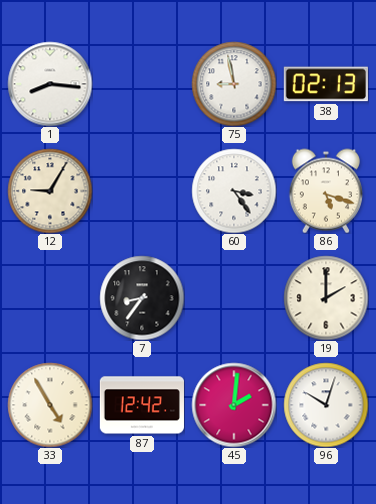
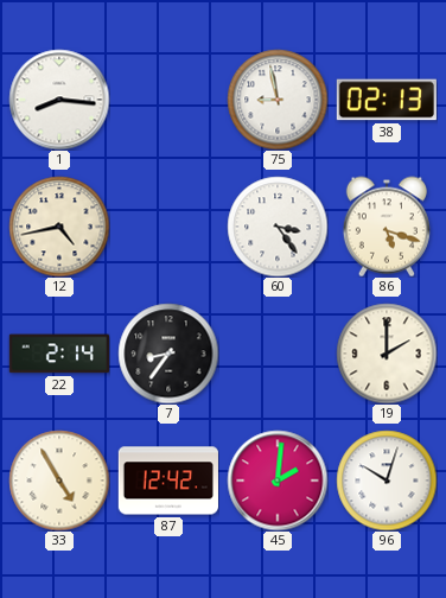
12: 9:05 -> 4:43 (59, 227)
22: none -> 2:14 (59, 354)
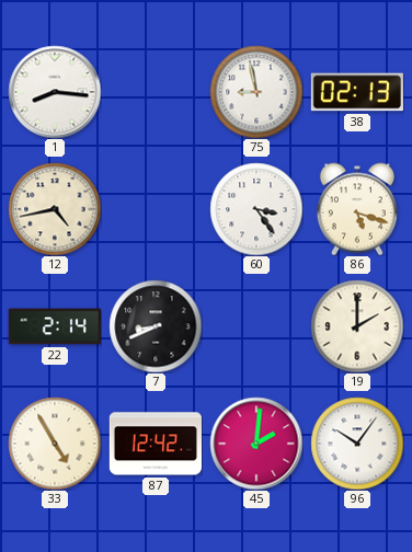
7: 8:36 -> 8:41 (156, 326)
96: 10:03 -> 10:06 (357, 444)
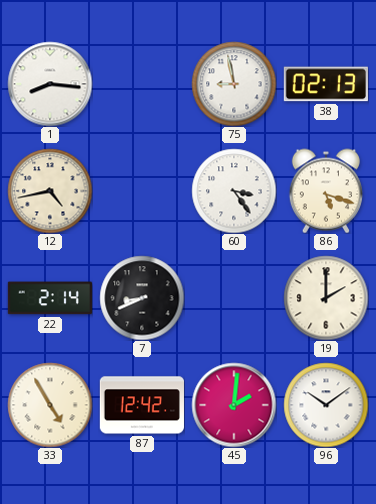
96: 10:06 -> 10:09 (326, 405)
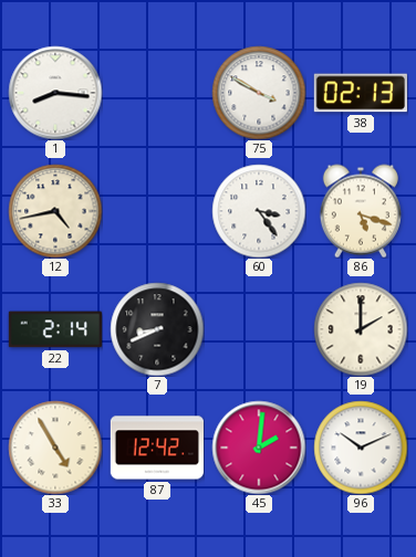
75: 8:58 -> 3:50 (259, 93)
96: 10:09 -> 10:11 (361, 448)
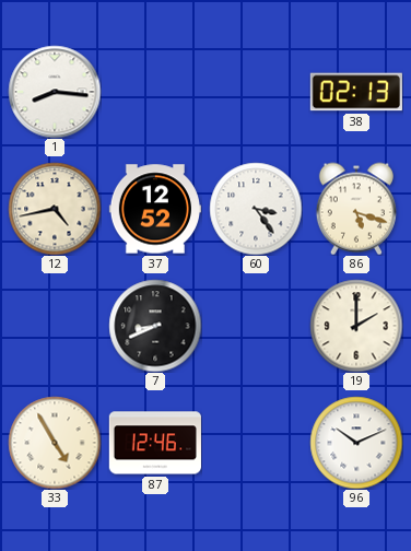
75: 3:50 -> none (259, 93)
37: none -> 12:52 (154, 209)
22: 2:14 -> none (55, 329)
87: 12:42 -> 12:46 (155, 443)
45: 2:01 -> none (259, 448)
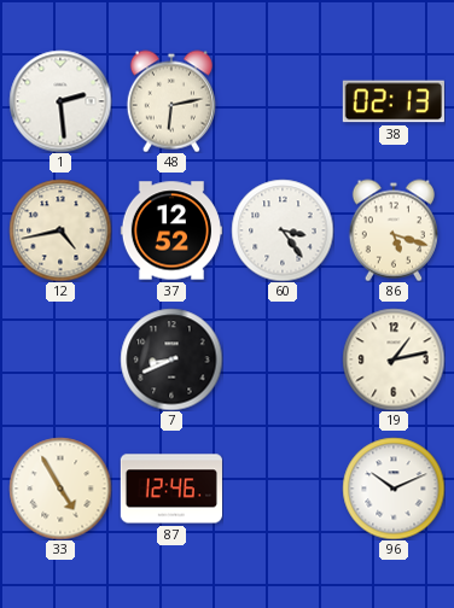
1: 8:16 -> 2:29 (60, 101)
48: none -> 6:13 (171, 101)
19: 2:00 -> 1:13 (394, 359)
